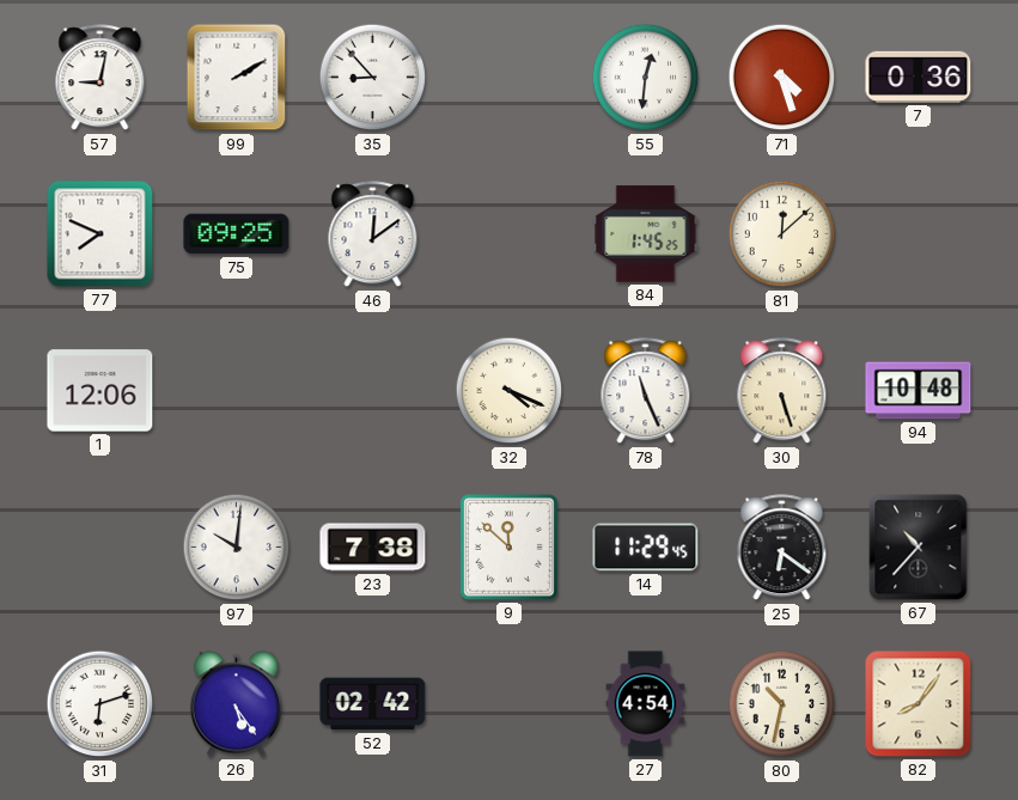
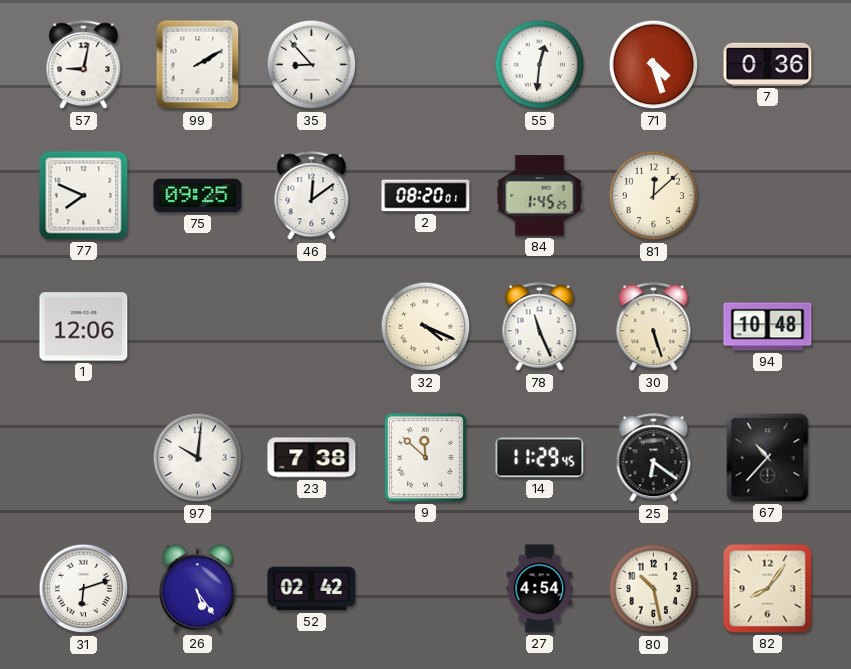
2: none -> 08:20 (426, 196)
80: 10:32 -> 10:28 (654, 589)
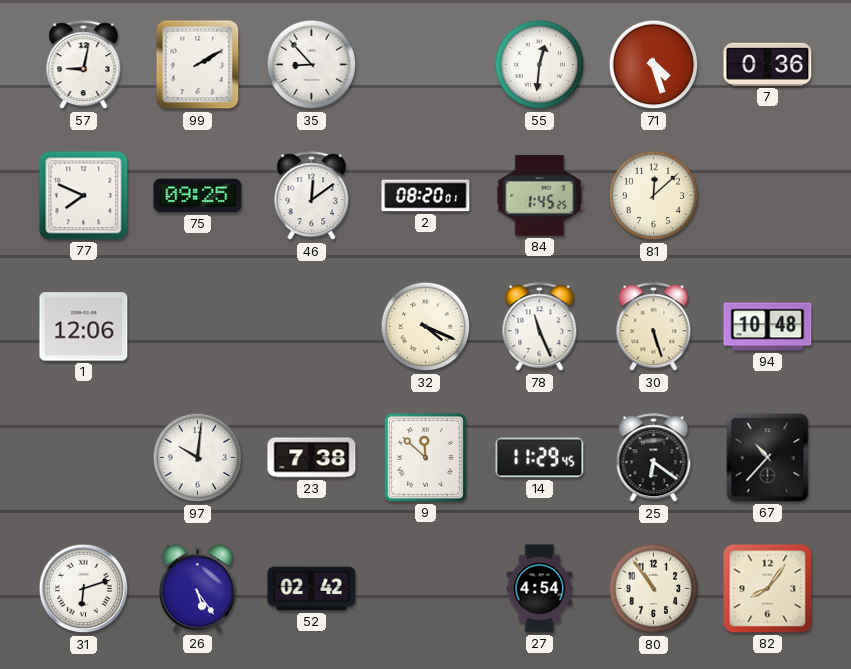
80: 10:28 -> 10:54 (654, 589)
